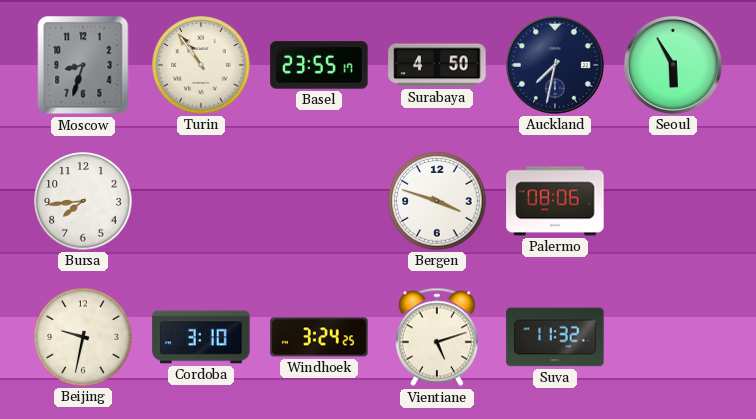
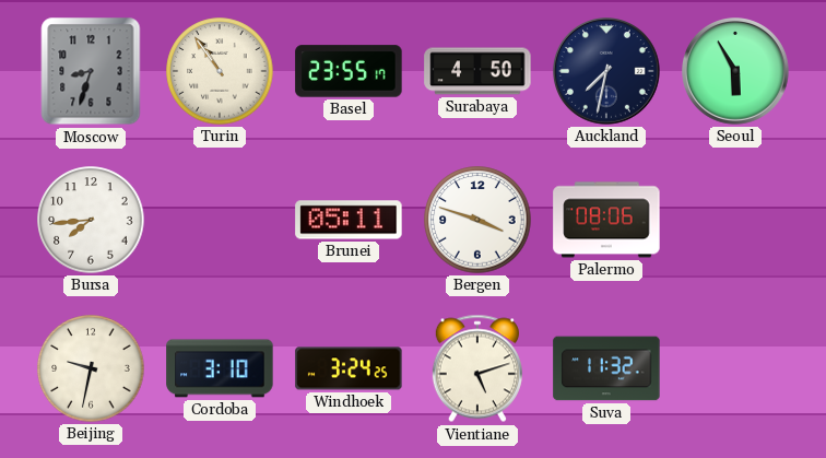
Brunei: none -> 05:11 (349, 220)
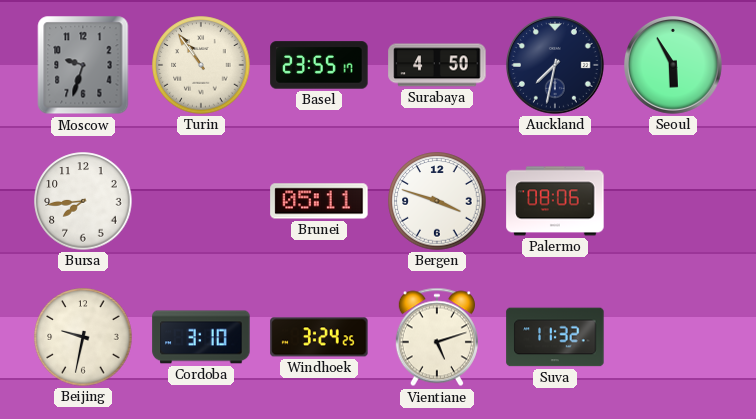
Moscow: 8:33 -> 9:33 (83, 65)
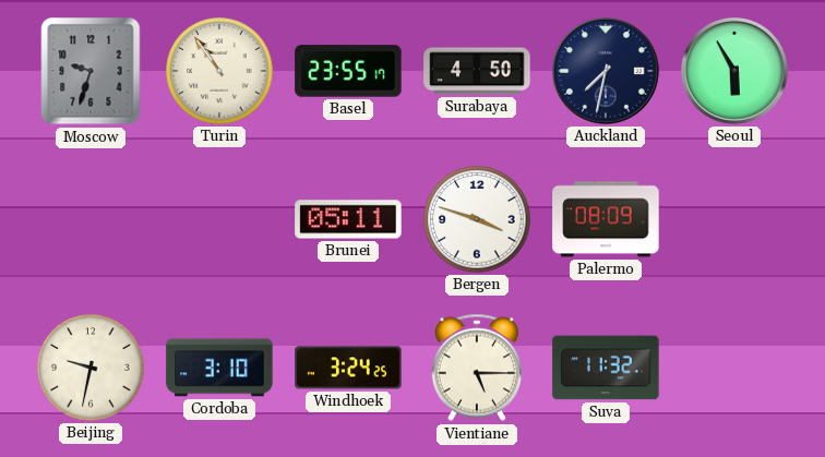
Bursa: 7:44 -> none (83, 201)
Palermo: 08:06 -> 08:09 (606, 219)
Vientiane: 5:12 -> 5:15 (477, 368)
